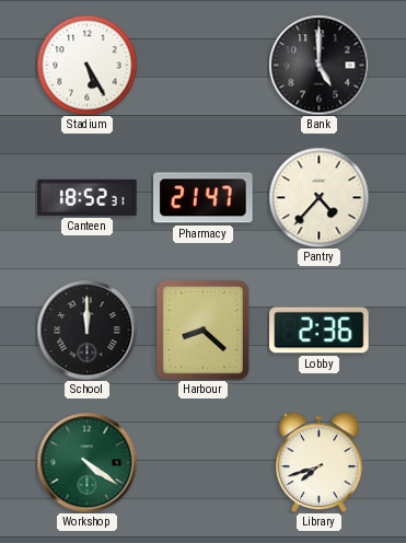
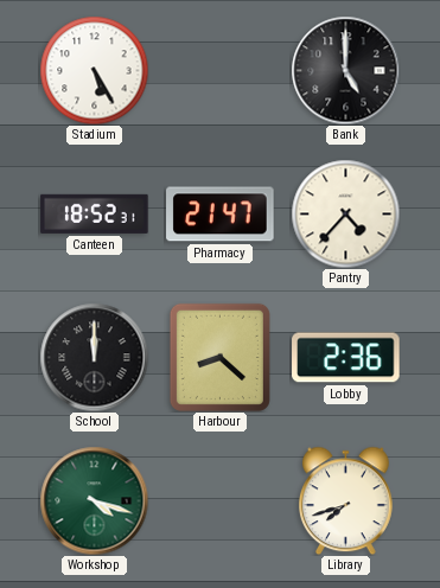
Workshop: 4:21 -> 4:18 (94, 500)
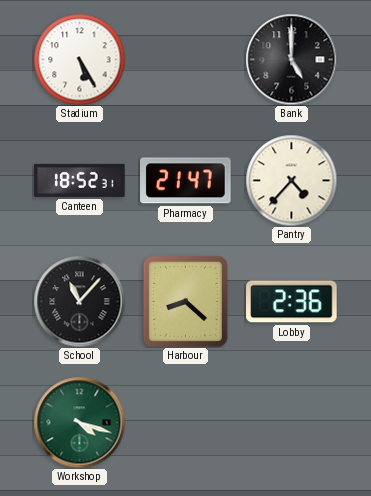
School: 12:00 -> 11:07 (79, 301)
Library: 7:42 -> none (346, 500)
